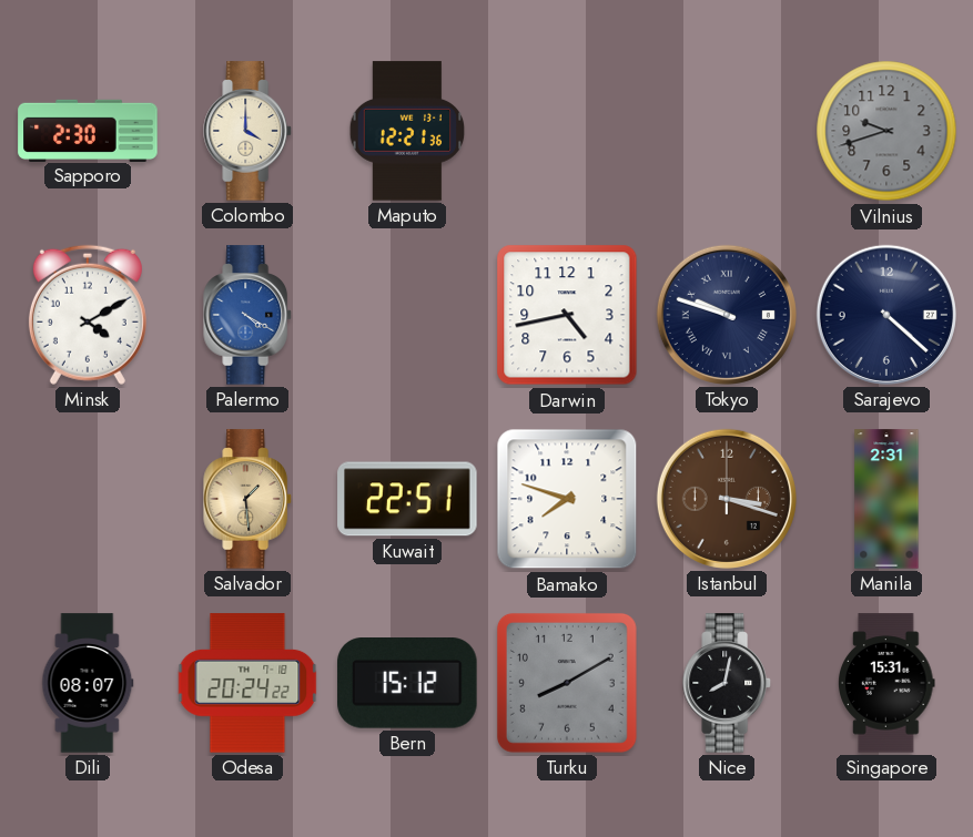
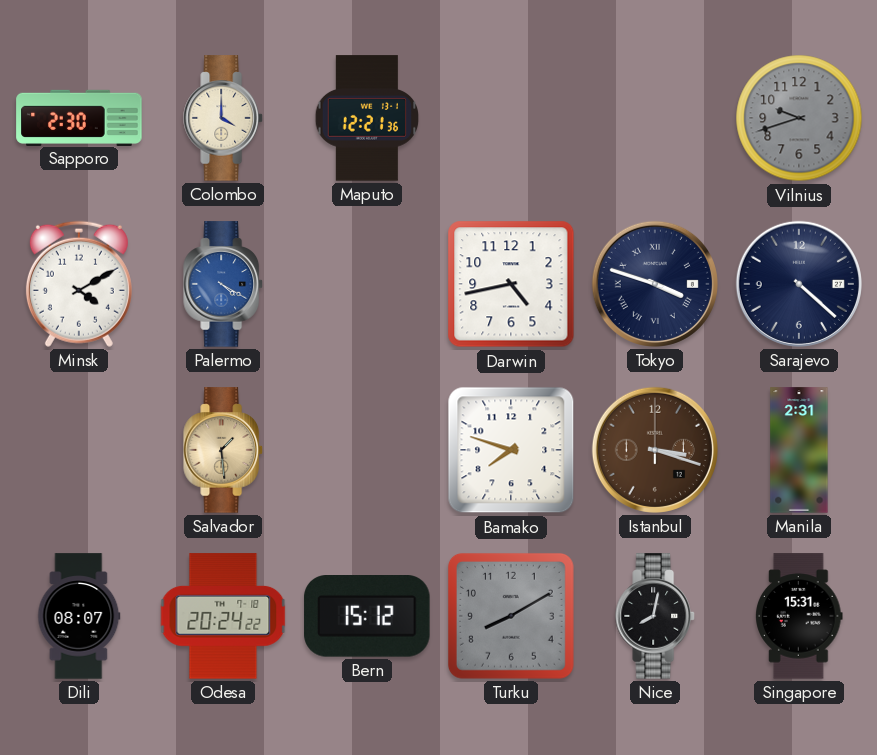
Tokyo: 9:48 -> 3:48 (655, 284)
Kuwait: 22:51 -> none (407, 499)
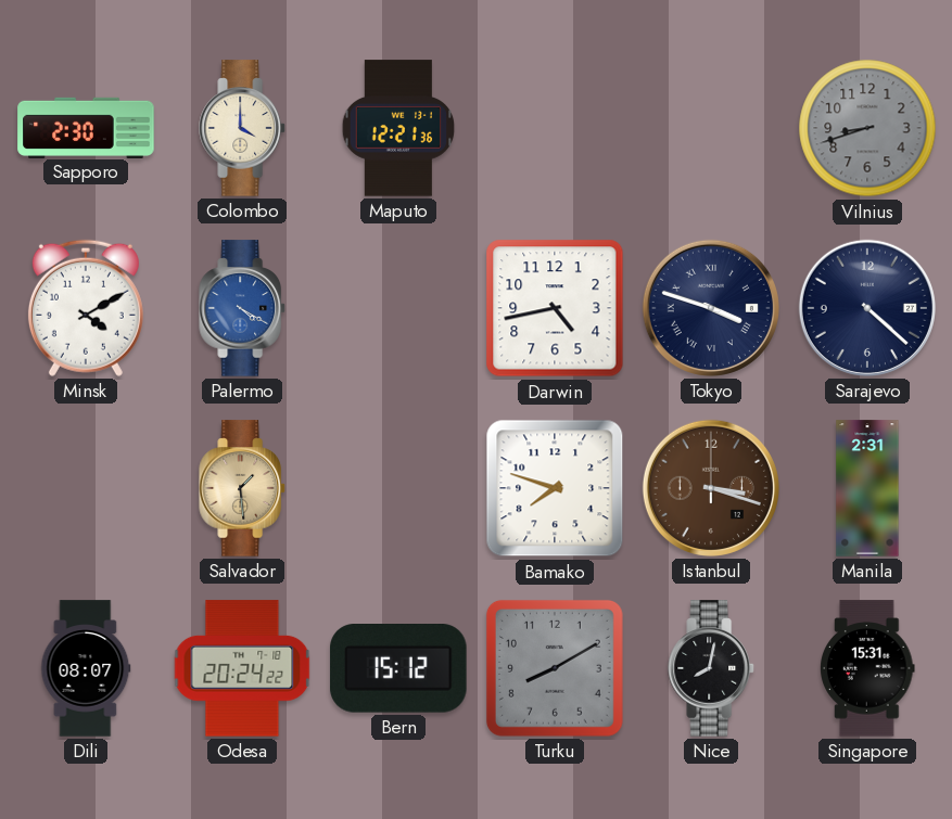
Vilnius: 9:42 -> 8:42 (867, 128)
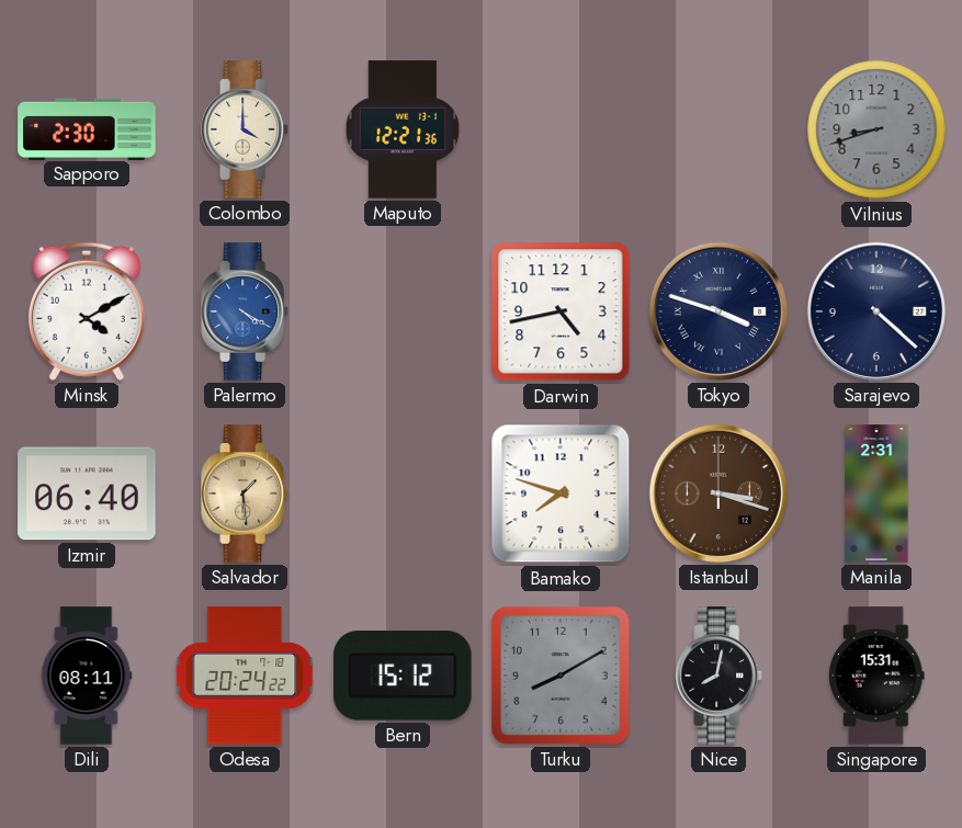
Izmir: none -> 06:40 (87, 494)
Dili: 08:07 -> 08:11 (87, 676)
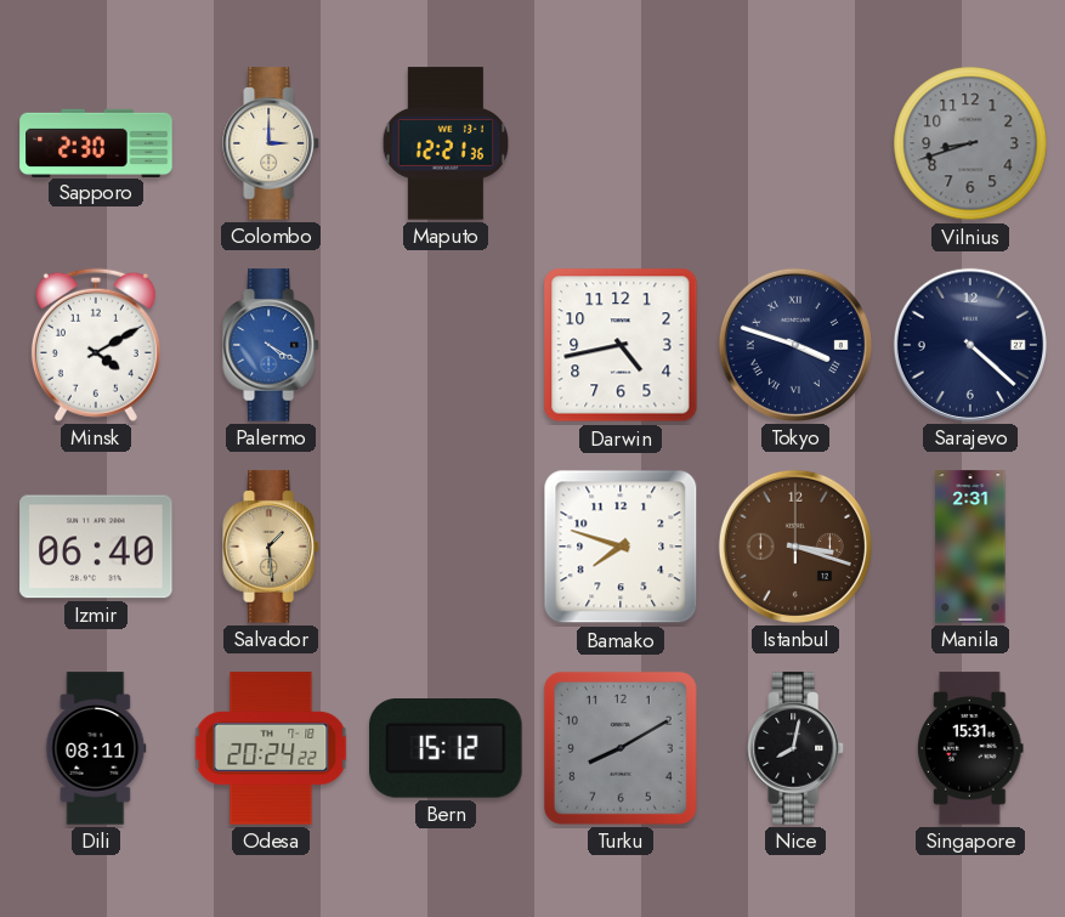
Colombo: 4:00 -> 3:00 (271, 143)
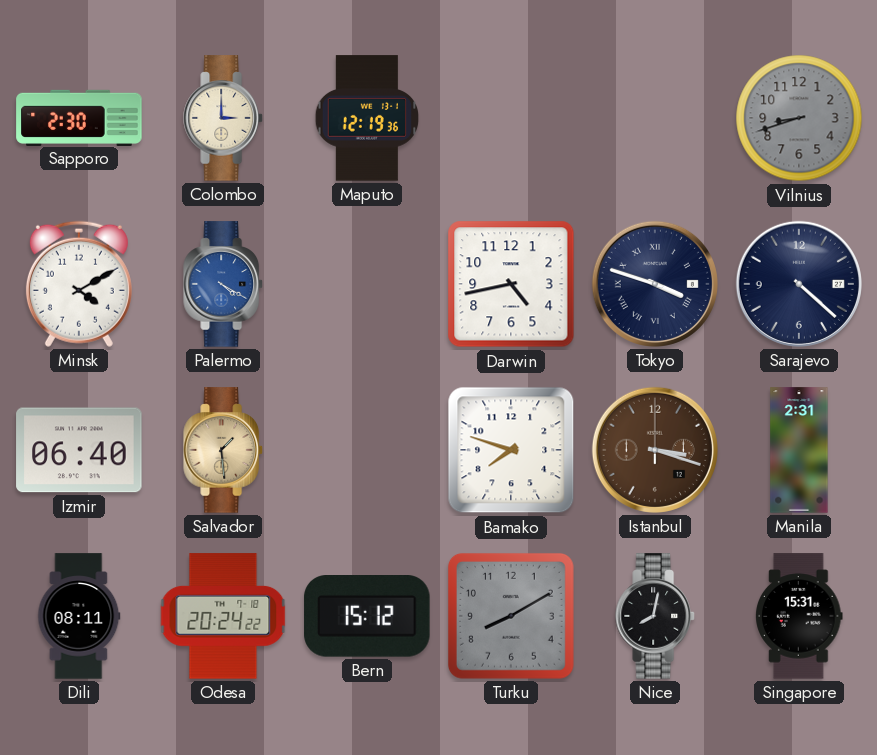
Maputo: 12:21 -> 12:19 (367, 118)
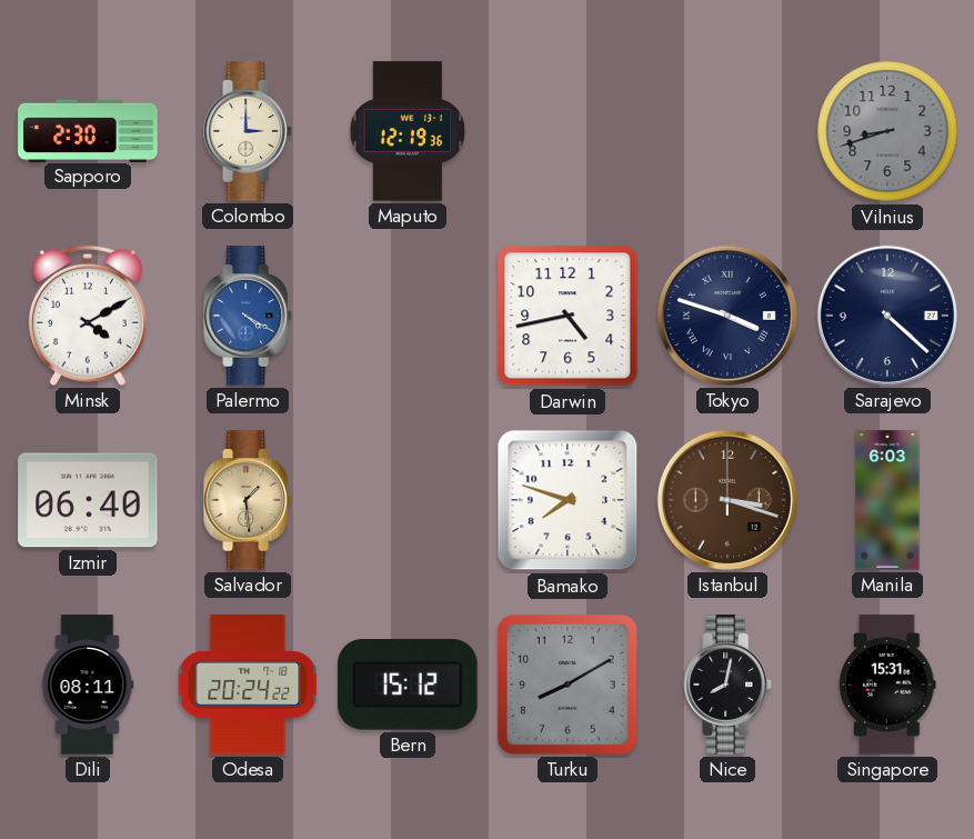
Manila: 2:31 -> 6:03 (887, 500)
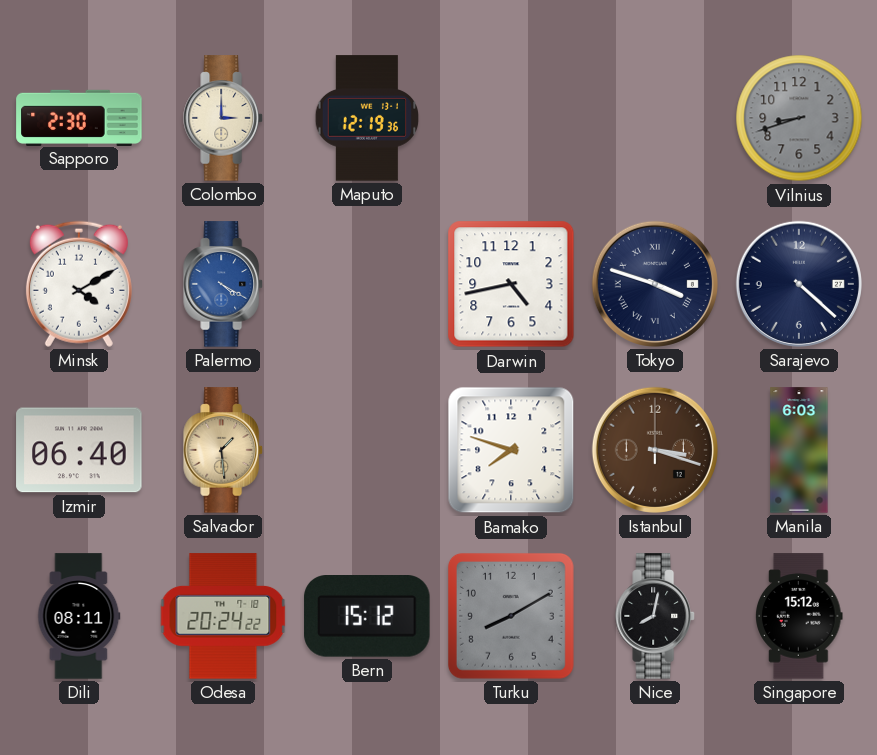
Singapore: 15:31 -> 15:12 (799, 616)
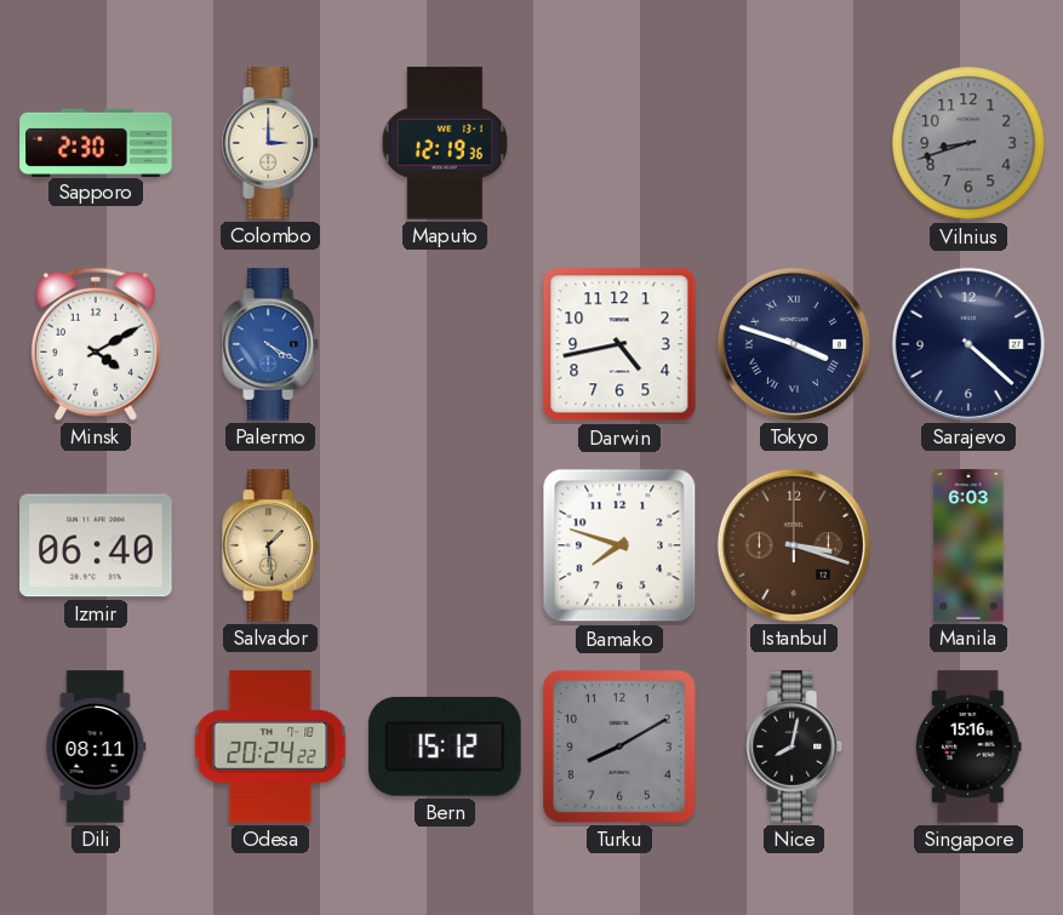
Singapore: 15:12 -> 15:16 (968, 747)
